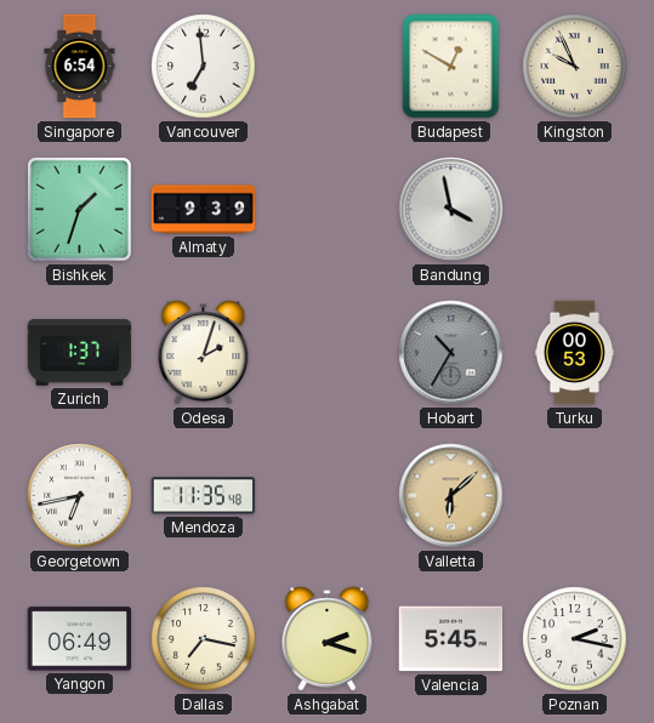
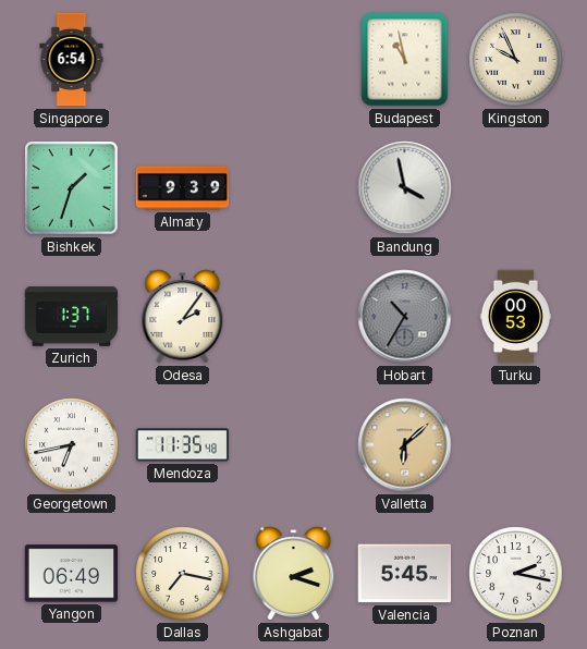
Vancouver: 6:59 -> none (204, 67)
Budapest: 12:50 -> 10:58 (405, 60)
Odesa: 2:03 -> 2:06 (183, 317)
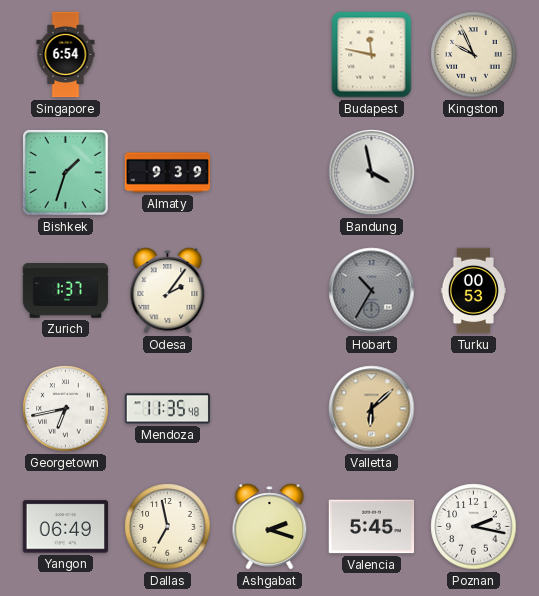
Budapest: 10:58 -> 11:47 (372, 55)
Dallas: 7:17 -> 6:58 (168, 527)
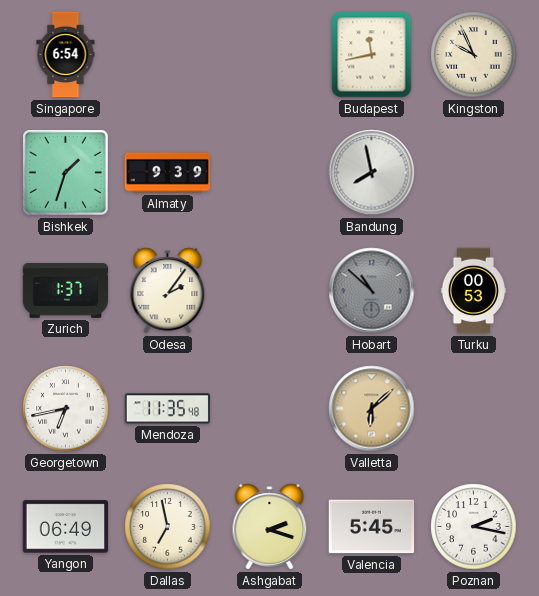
Budapest: 11:47 -> 11:43 (372, 55)
Bandung: 3:58 -> 7:58 (372, 173)
Hobart: 10:35 -> 10:52 (372, 291)
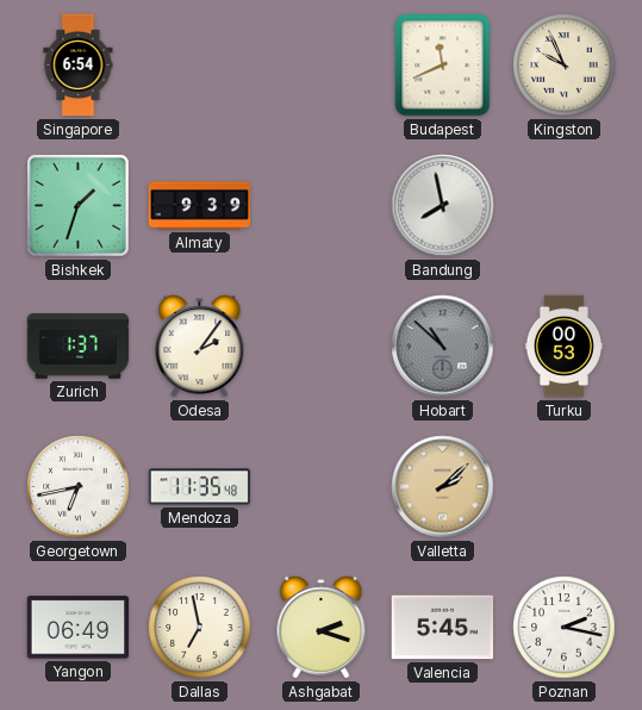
Budapest: 11:43 -> 11:41 (443, 66)
Valletta: 6:08 -> 2:08 (443, 487)
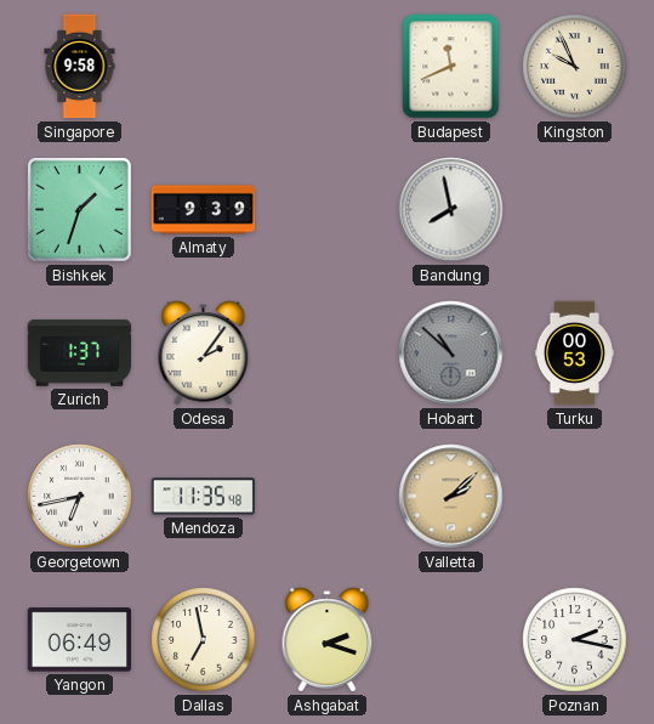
Singapore: 6:54 -> 9:58 (80, 67)
Valencia: 5:45 -> none (443, 628)
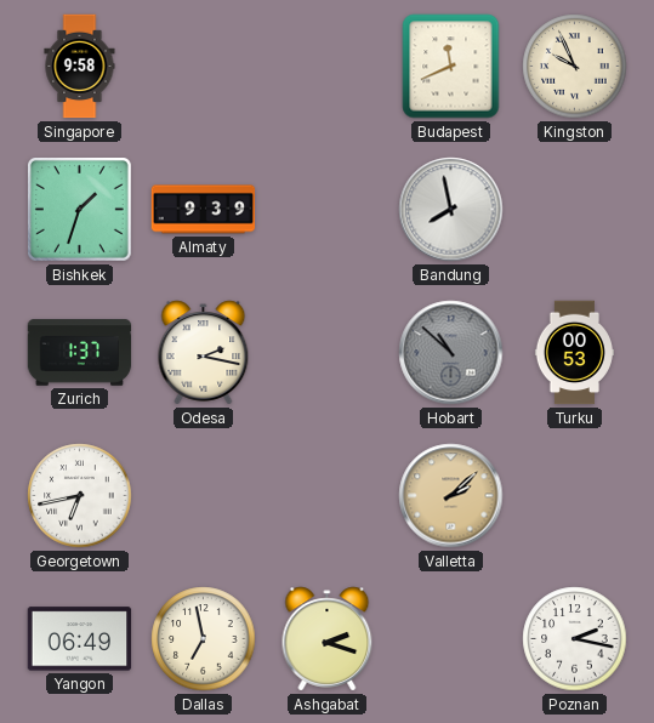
Odesa: 2:06 -> 2:17 (204, 353)
Mendoza: 11:35 -> none (204, 497)
